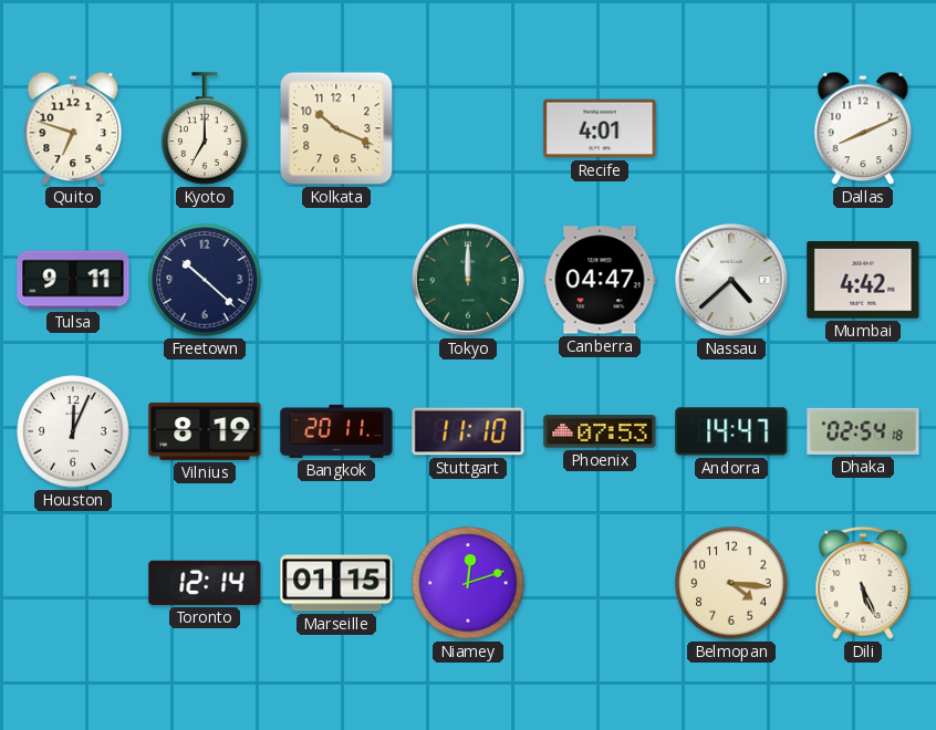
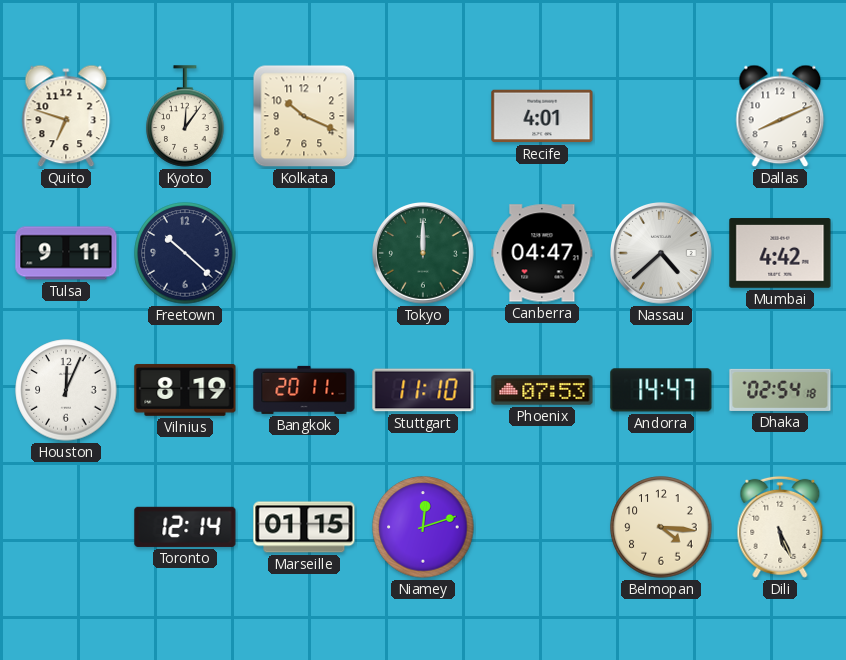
Kyoto: 7:00 -> 12:06 (185, 116)
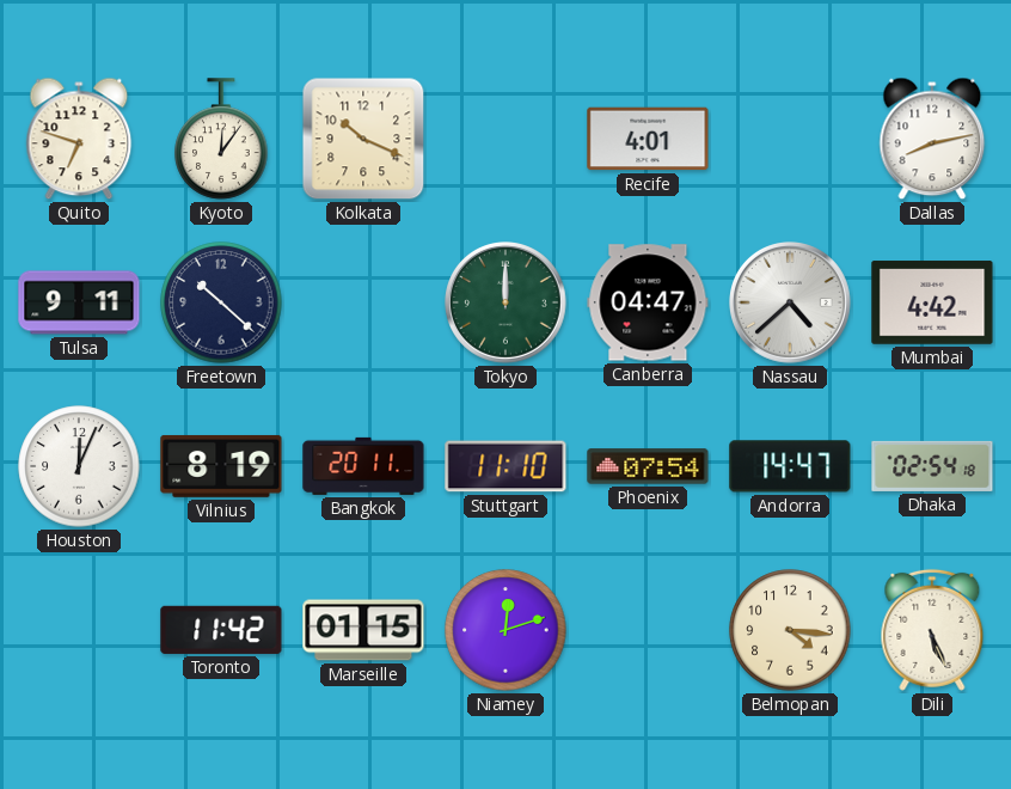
Dallas: 8:11 -> 8:13 (932, 139)
Phoenix: 07:53 -> 07:54 (648, 466)
Toronto: 12:14 -> 11:42 (221, 630)
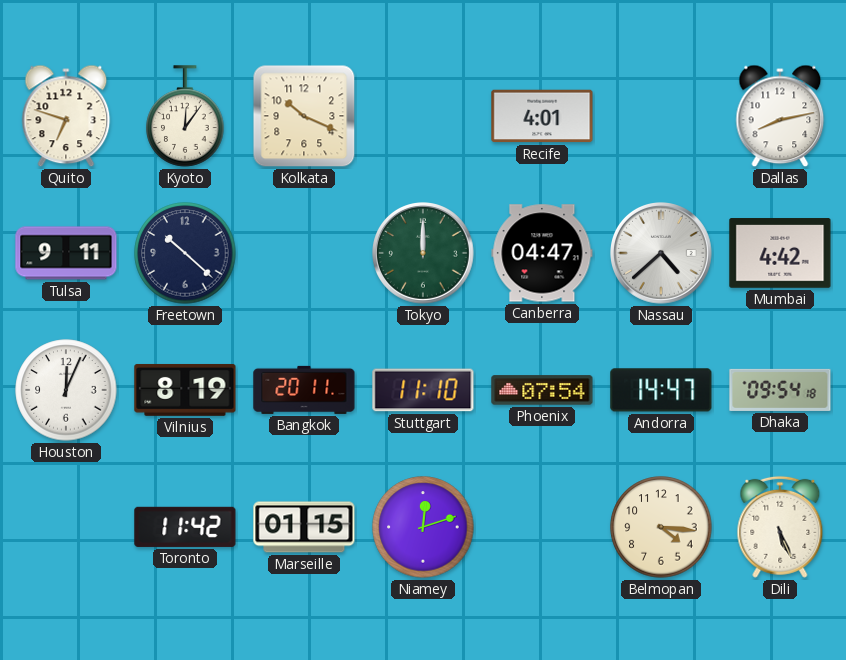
Dhaka: 02:54 -> 09:54 (780, 390)
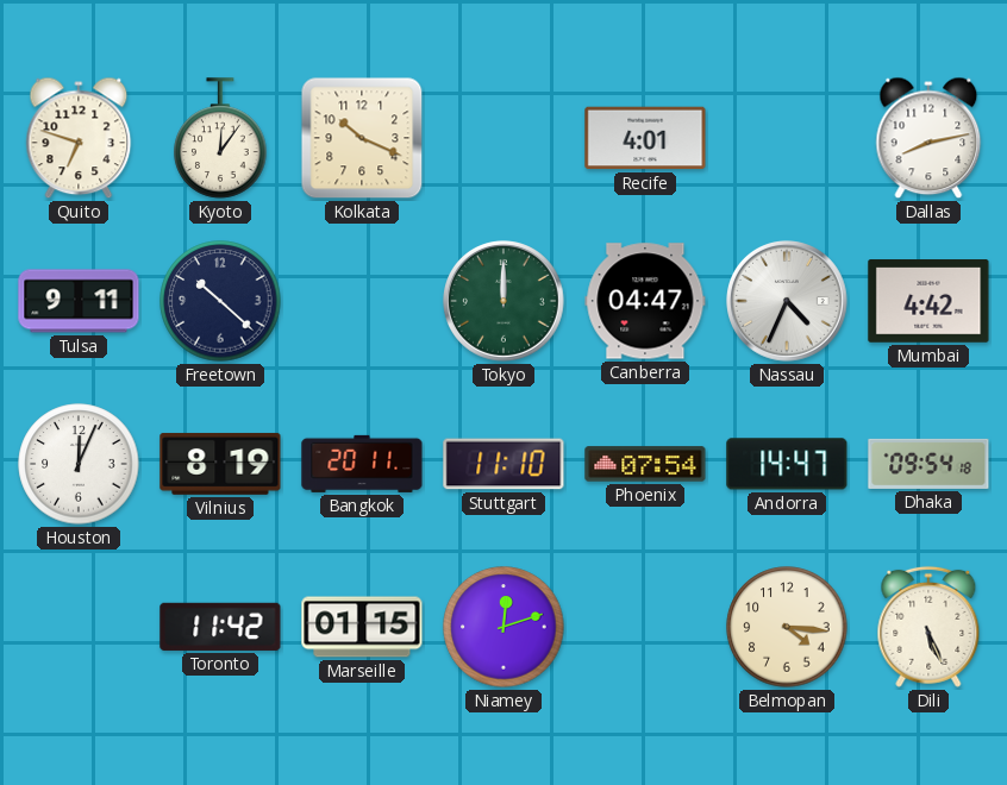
Nassau: 4:38 -> 4:34 (788, 302)
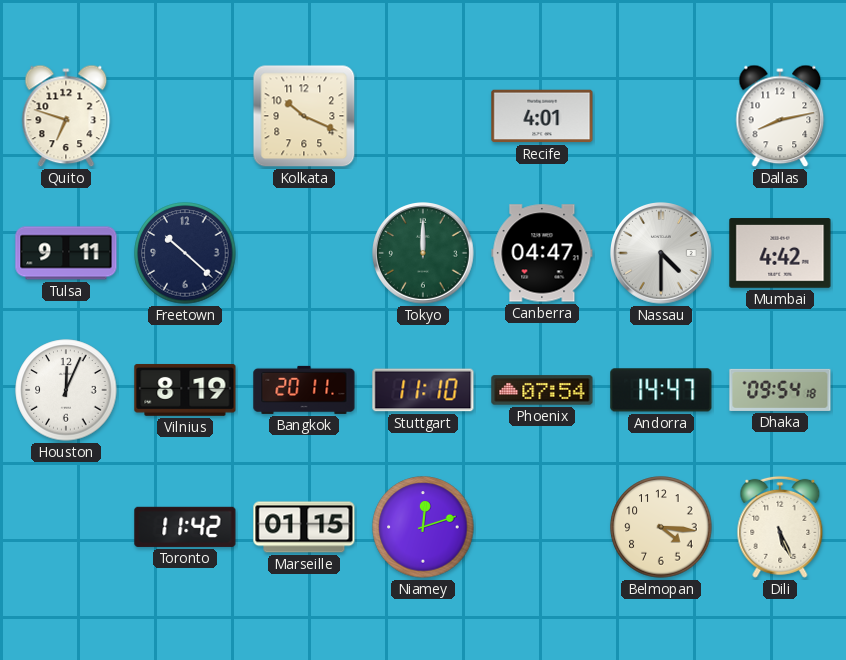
Kyoto: 12:06 -> none (220, 138)
Nassau: 4:34 -> 4:30 (662, 254)
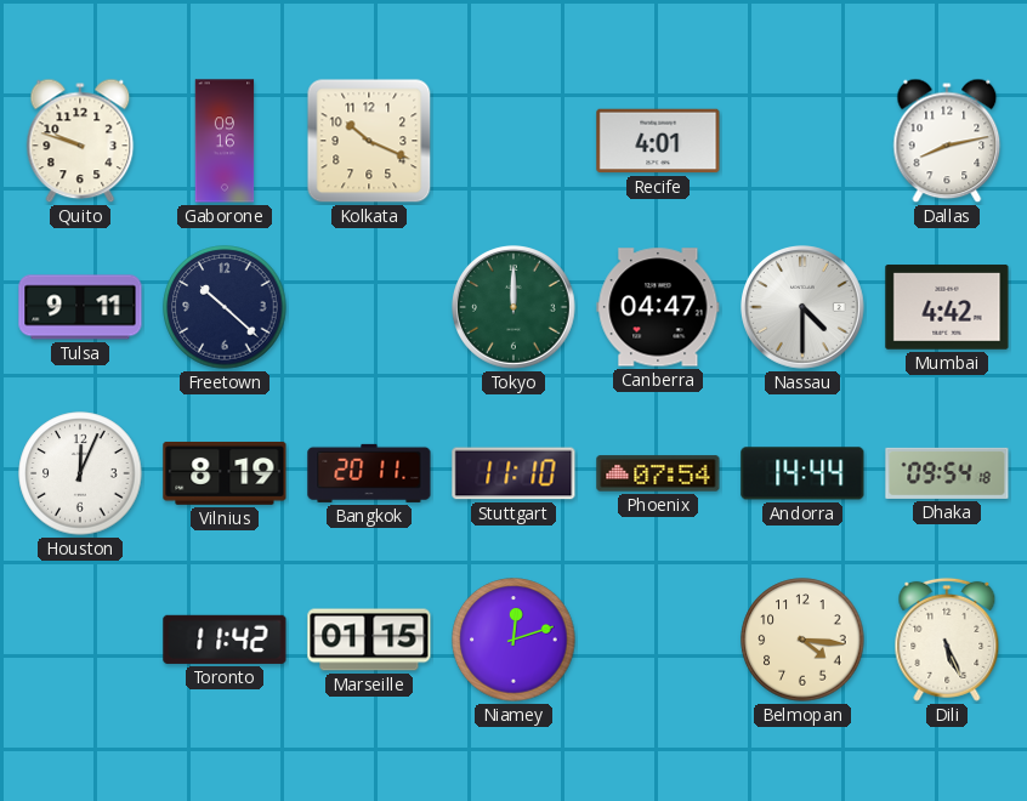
Quito: 6:48 -> 9:48 (80, 141)
Gaborone: none -> 09:16 (225, 141)
Andorra: 14:47 -> 14:44 (802, 473)
